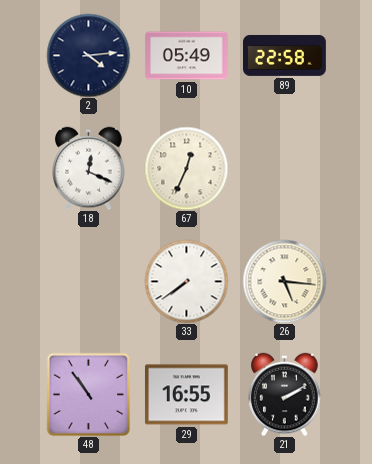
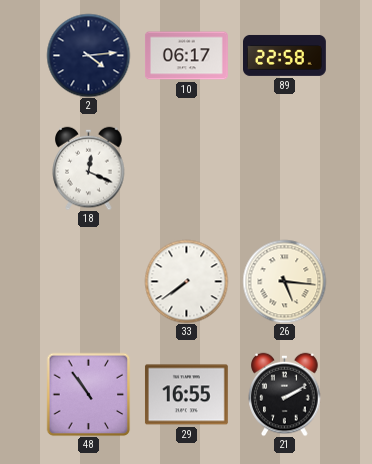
10: 05:49 -> 06:17 (187, 56)
67: 12:34 -> none (186, 168)
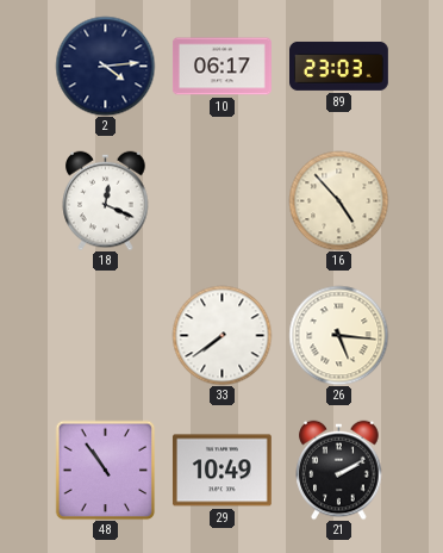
89: 22:58 -> 23:03 (339, 67)
16: none -> 4:53 (338, 200)
29: 16:55 -> 10:49 (221, 471)
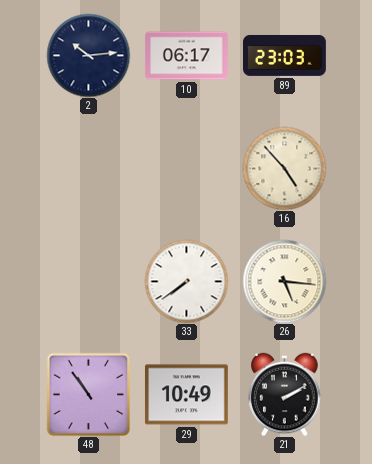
2: 4:14 -> 10:14 (88, 55)
18: 12:19 -> none (106, 200)
